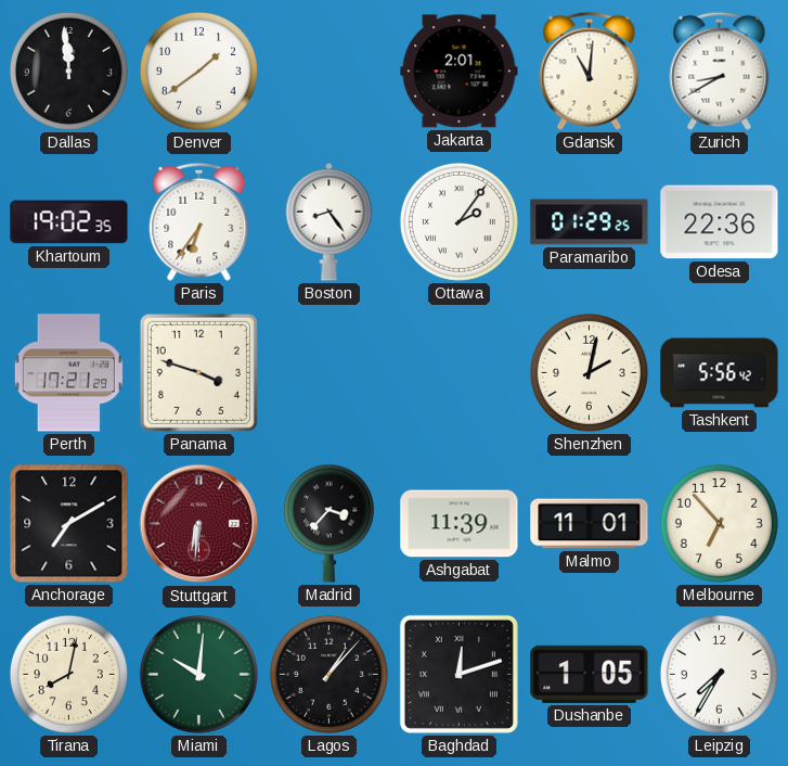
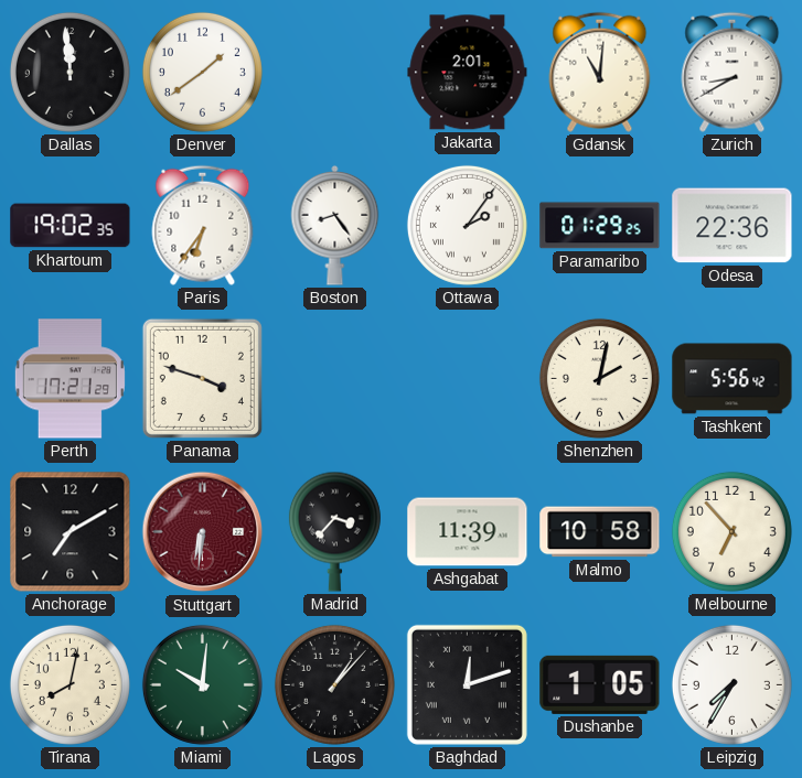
Malmo: 11:01 -> 10:58 (600, 532)
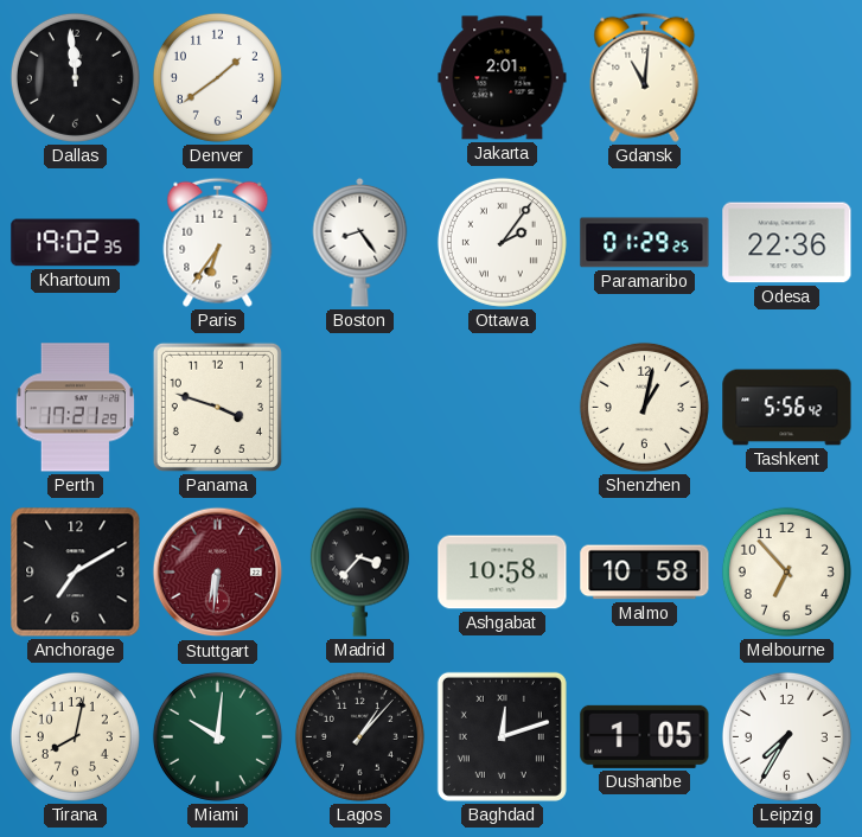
Zurich: 8:40 -> none (733, 72)
Shenzhen: 2:02 -> 1:02 (644, 407)
Ashgabat: 11:39 -> 10:58 (503, 573)
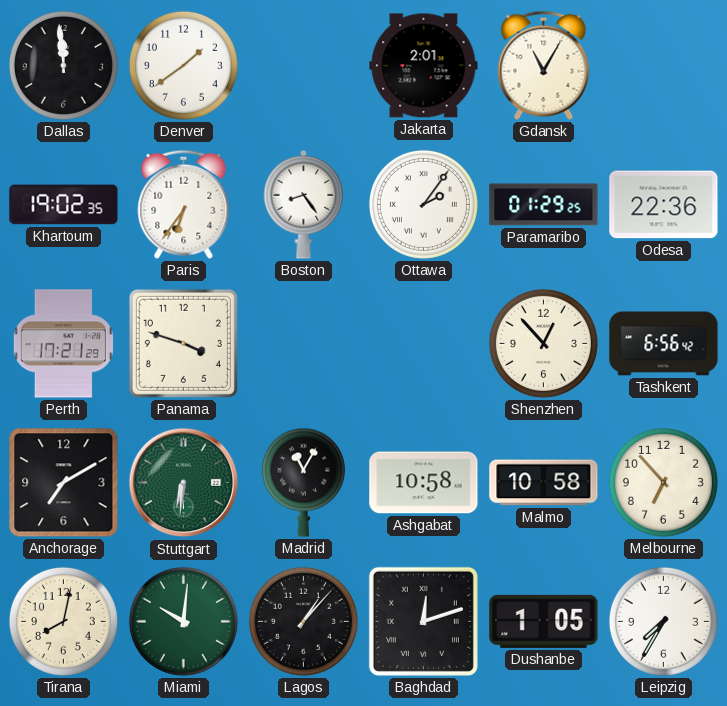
Gdansk: 11:01 -> 11:05 (544, 65)
Shenzhen: 1:02 -> 12:53 (543, 343)
Tashkent: 5:56 -> 6:56 (664, 344)
Stuttgart dial: burgundy -> green (184, 483)
Madrid: 3:37 -> 11:05 (303, 482)
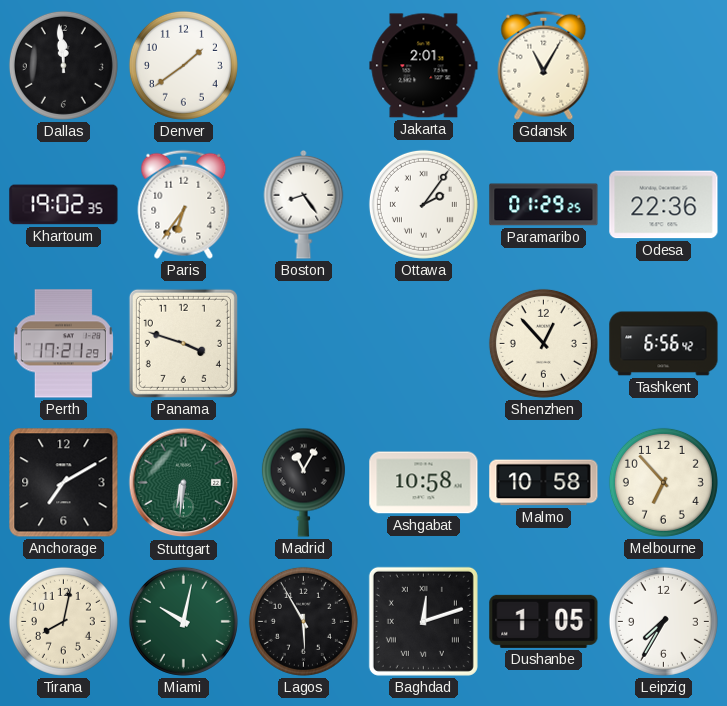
Miami: 10:01 -> 10:02 (183, 621)
Lagos: 1:07 -> 5:55 (303, 621)
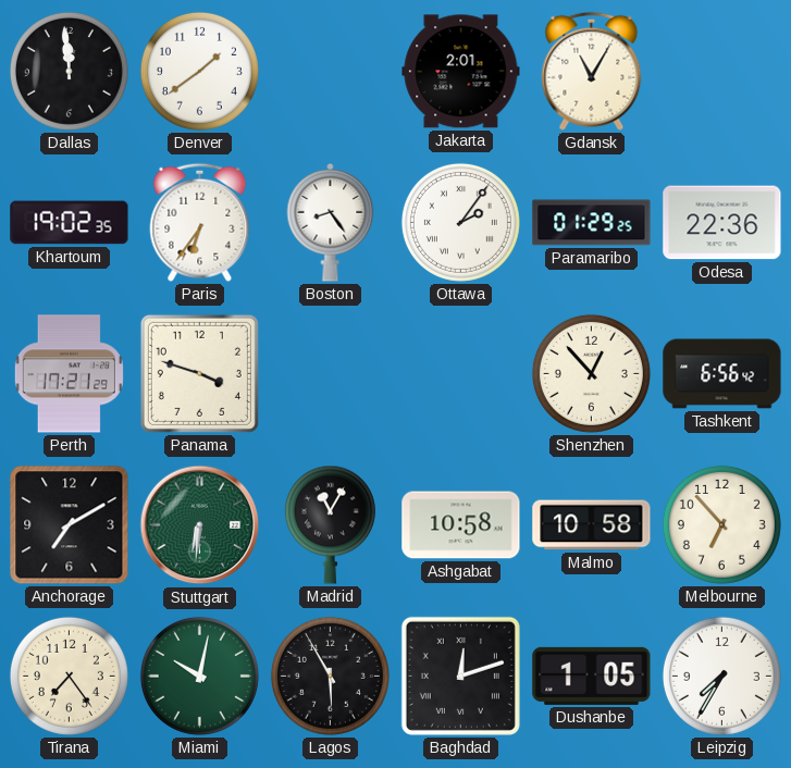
Tirana: 8:02 -> 7:24 (69, 676)
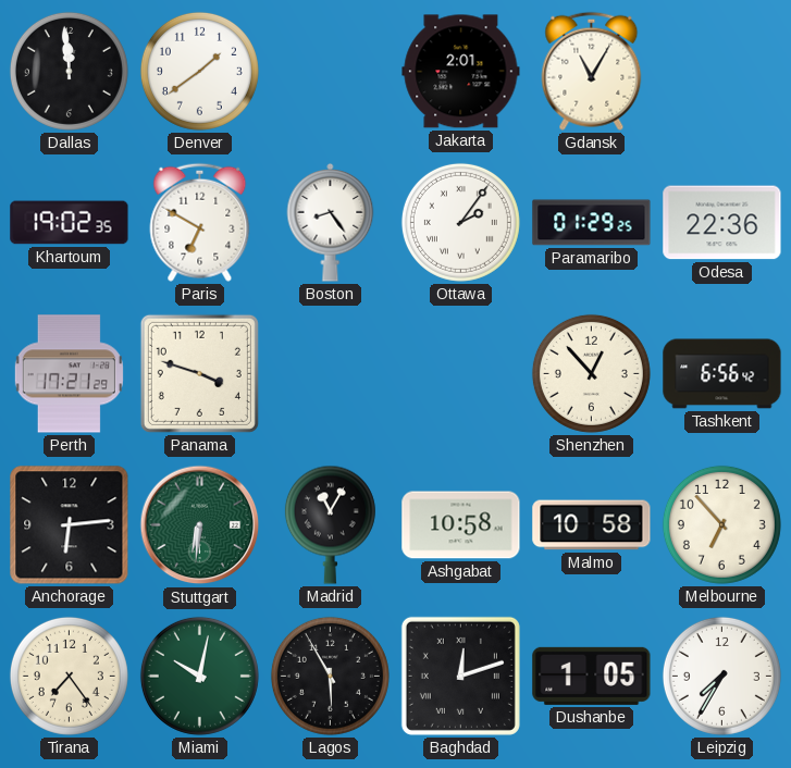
Paris: 6:36 -> 6:50 (200, 222)
Anchorage: 7:10 -> 6:14 (70, 525)
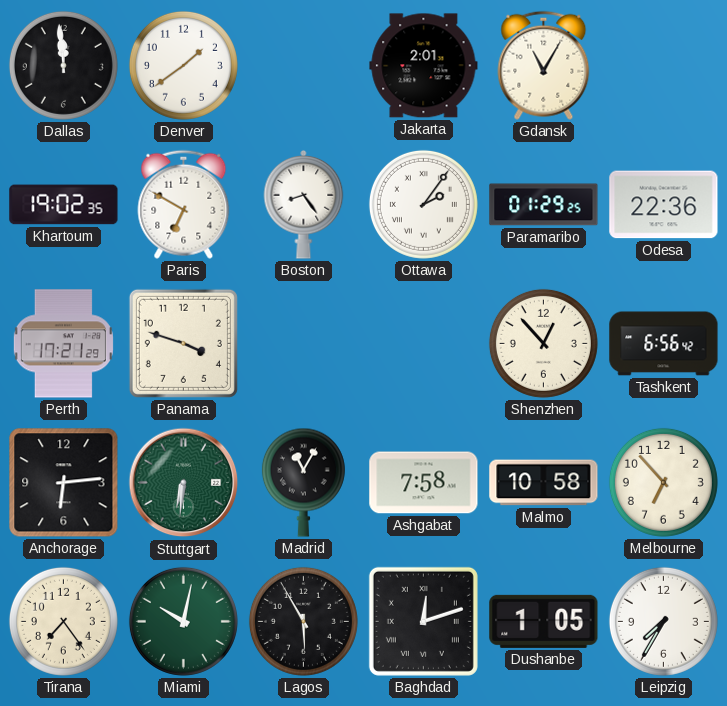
Ashgabat: 10:58 -> 7:58 (424, 483)
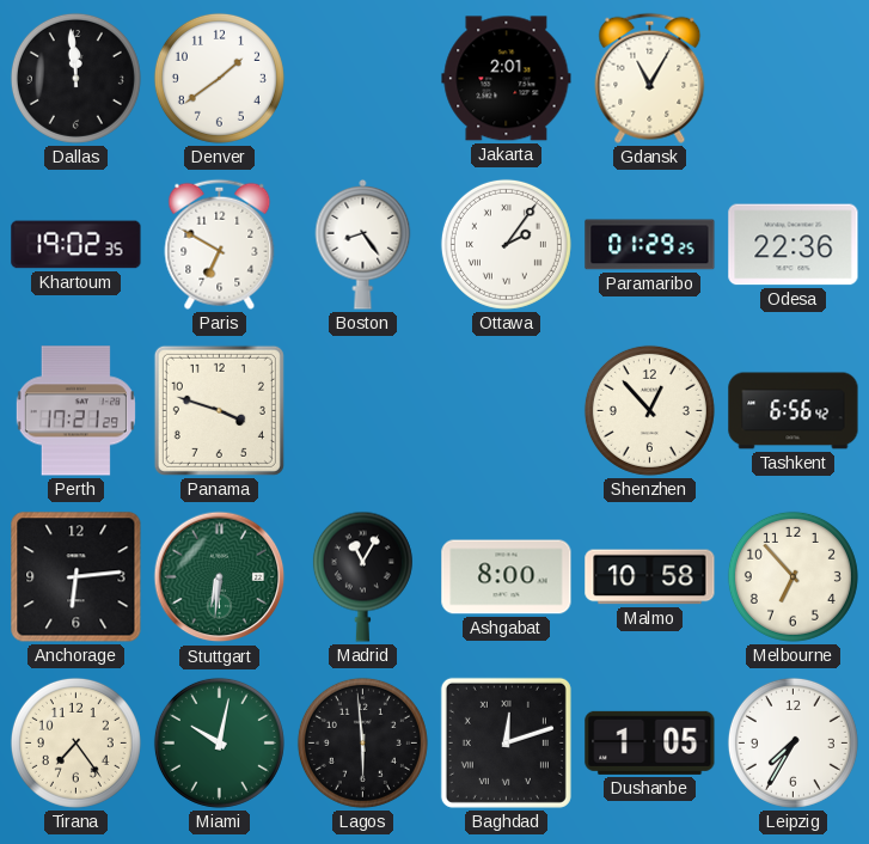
Ashgabat: 7:58 -> 8:00 (507, 577)
Lagos: 5:55 -> 5:59 (362, 742)
